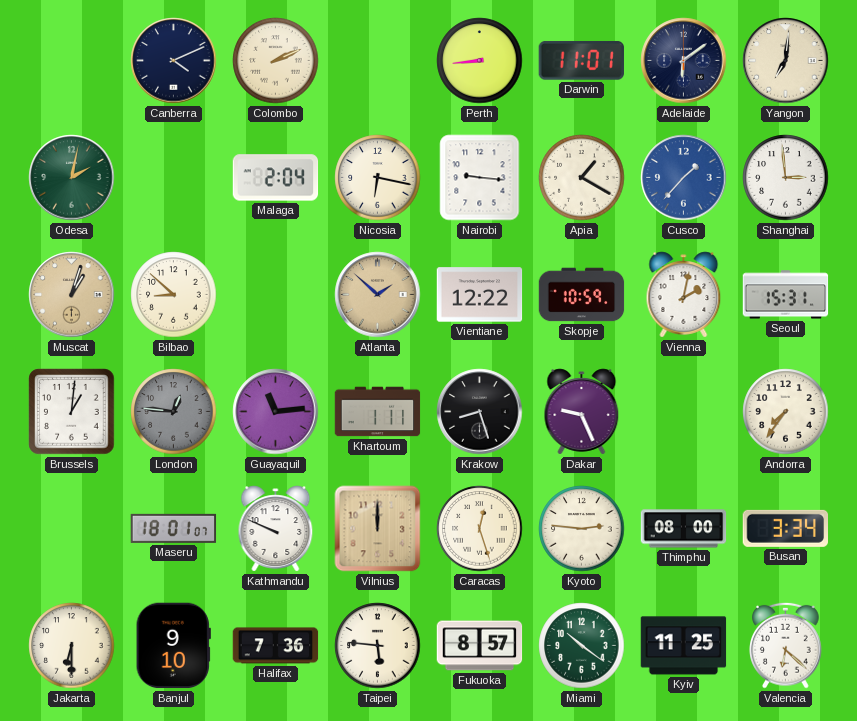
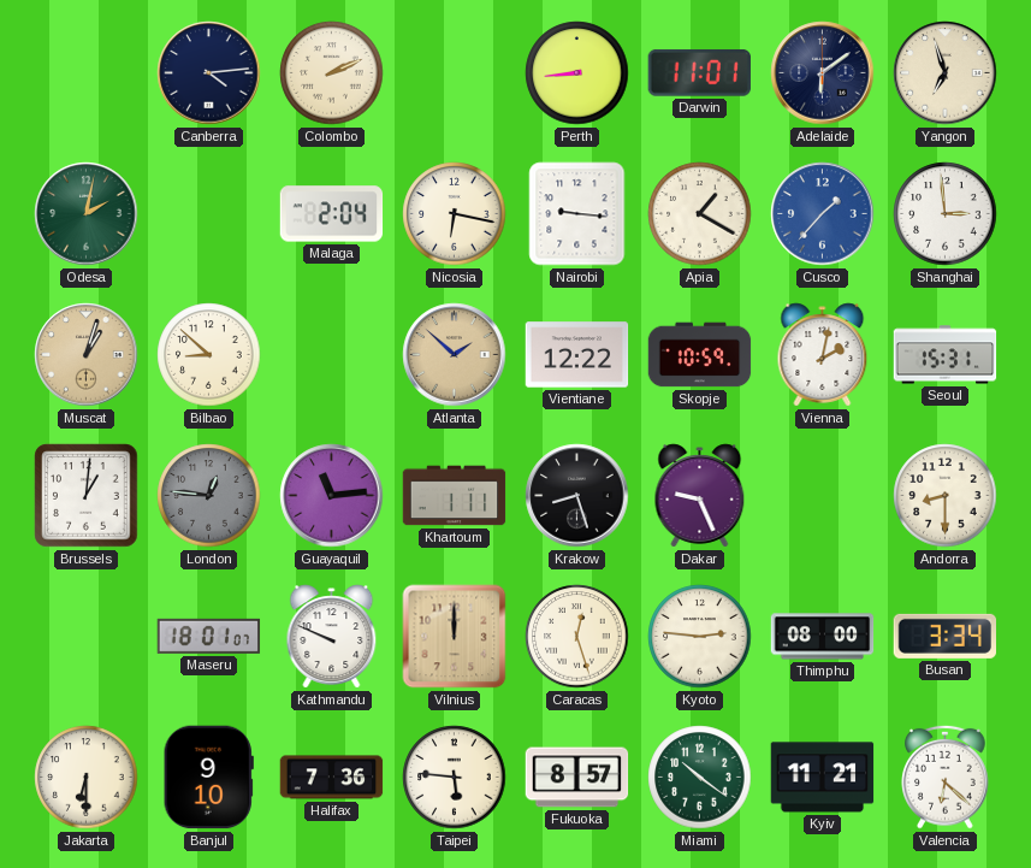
Canberra: 4:11 -> 4:14 (209, 73)
Yangon: 7:01 -> 6:57 (946, 73)
Andorra: 7:36 -> 8:30 (946, 496)
Kyiv: 11:25 -> 11:21 (823, 778)
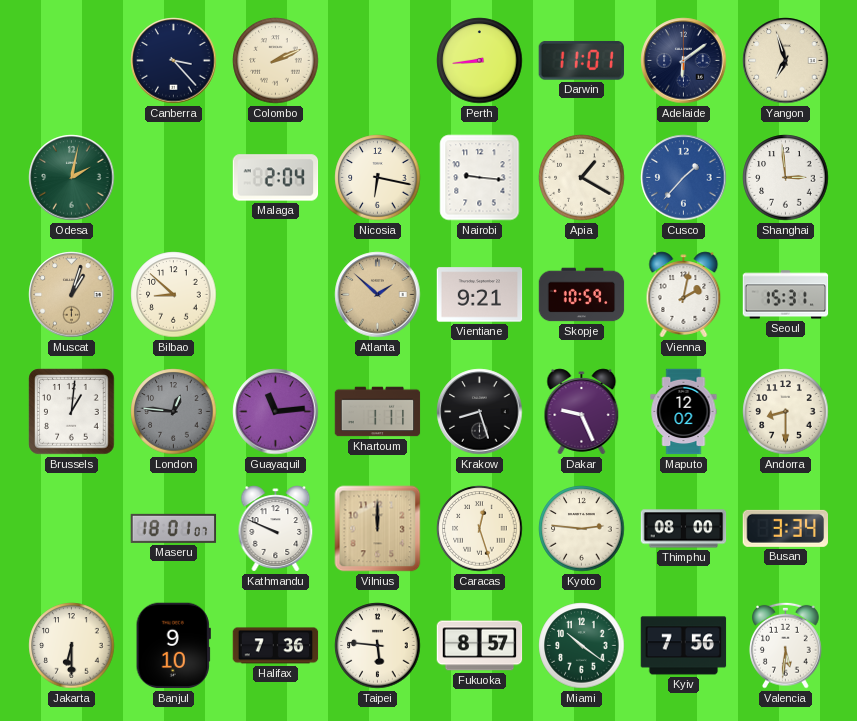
Canberra: 4:14 -> 3:23 (174, 61)
Vientiane: 12:22 -> 9:21 (480, 295)
Maputo: none -> 12:02 (684, 412)
Kyiv: 11:21 -> 7:56 (684, 646)
Valencia: 6:22 -> 5:31 (786, 645)
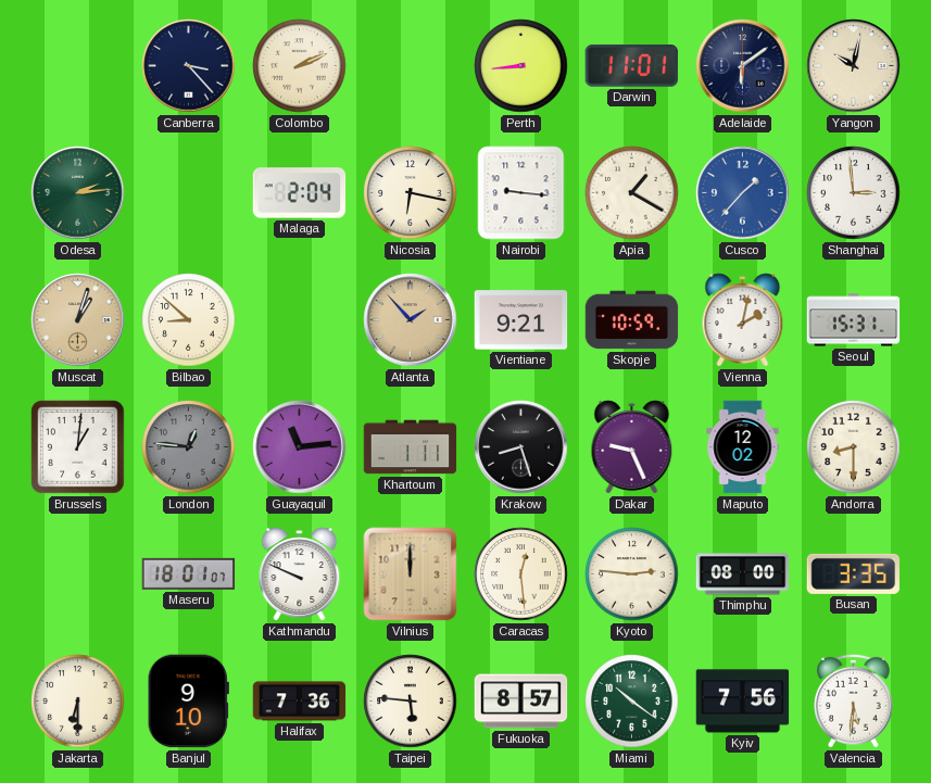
Yangon: 6:57 -> 10:02 (854, 66)
Odesa: 2:02 -> 2:14 (78, 193)
Atlanta: 1:52 -> 1:53 (411, 320)
Caracas: 12:27 -> 12:29 (521, 574)
Busan: 3:34 -> 3:35 (853, 573)
